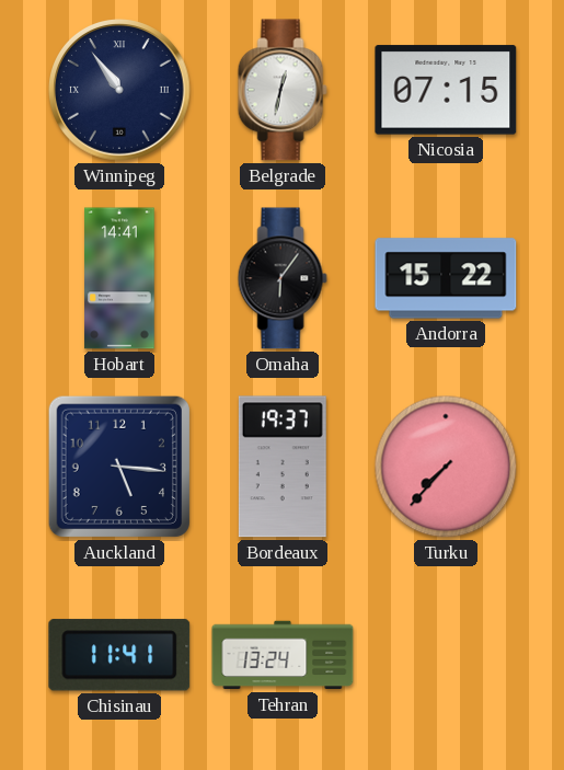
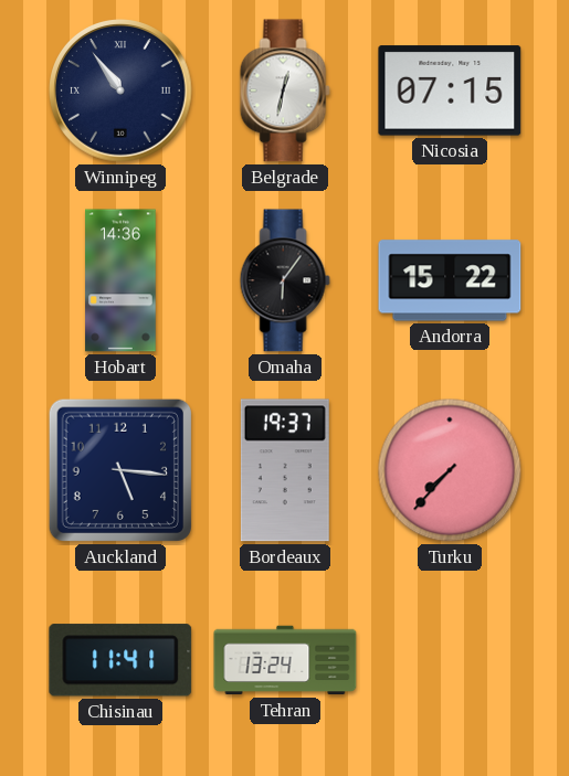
Hobart: 14:41 -> 14:36 (120, 280)
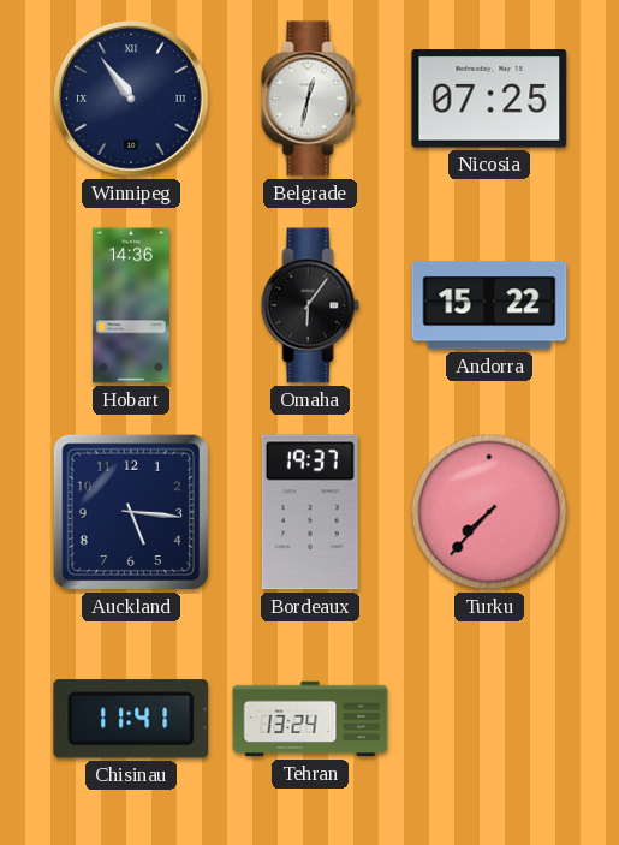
Nicosia: 07:15 -> 07:25 (489, 99)
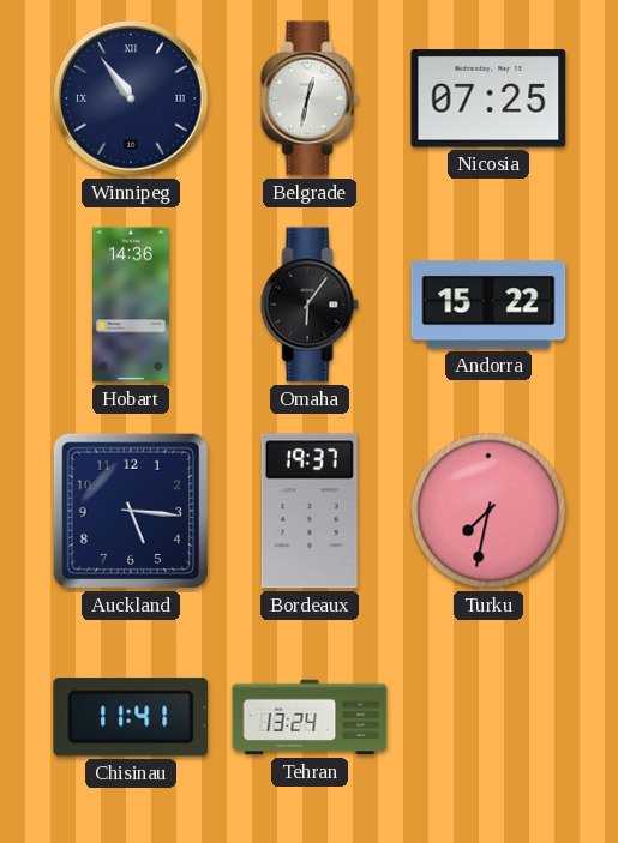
Turku: 7:37 -> 7:32 (488, 511)
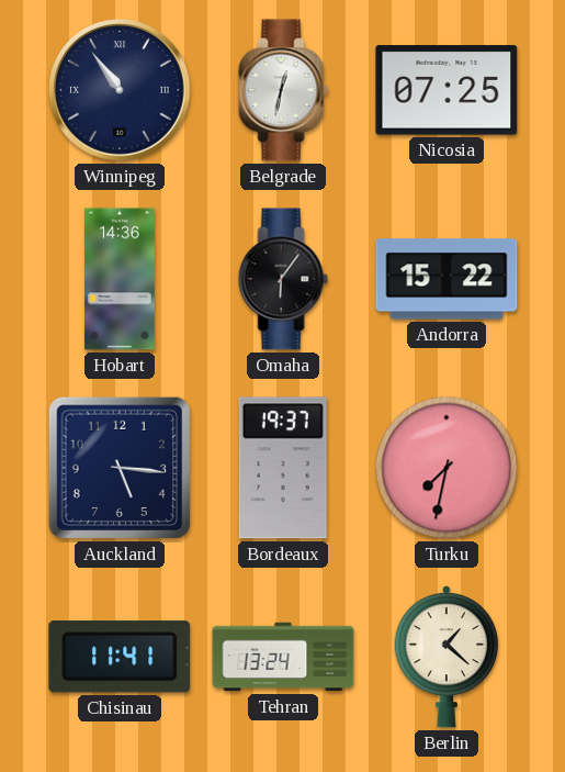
Berlin: none -> 1:22 (447, 657)
